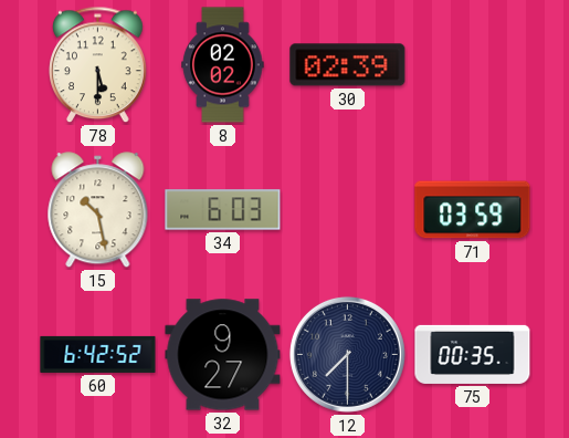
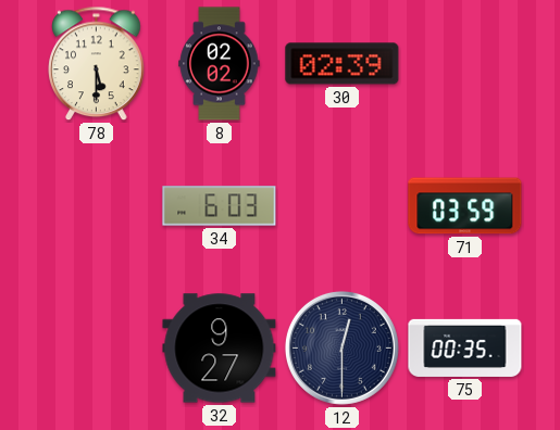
15: 10:28 -> none (98, 210)
60: 6:42 -> none (98, 354)
12: 7:30 -> 12:30 (341, 347)
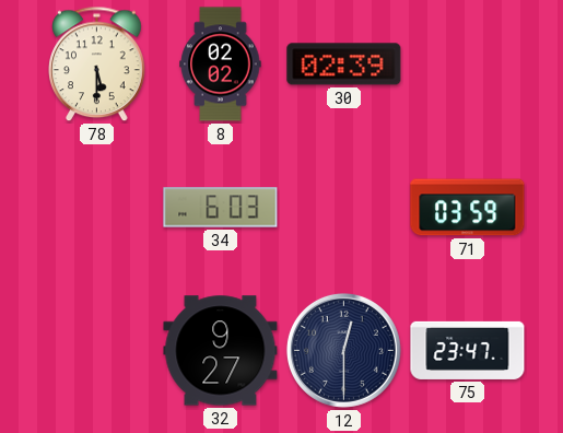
75: 00:35 -> 23:47 (468, 350)
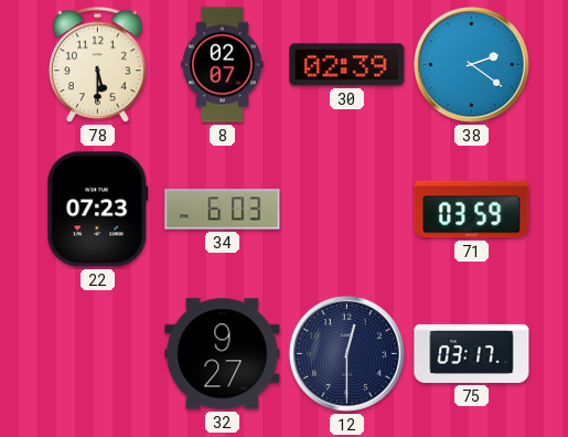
8: 02:02 -> 02:07 (223, 65)
38: none -> 2:21 (471, 64)
22: none -> 07:23 (98, 210)
75: 23:47 -> 03:17 (472, 353)
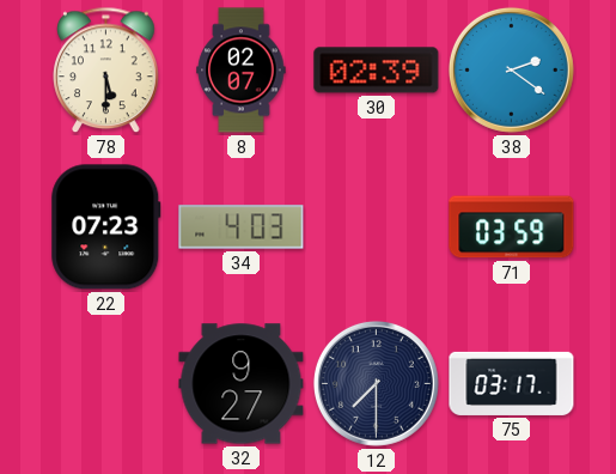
34: 6:03 -> 4:03 (242, 227)
12: 12:30 -> 7:30 (376, 383)
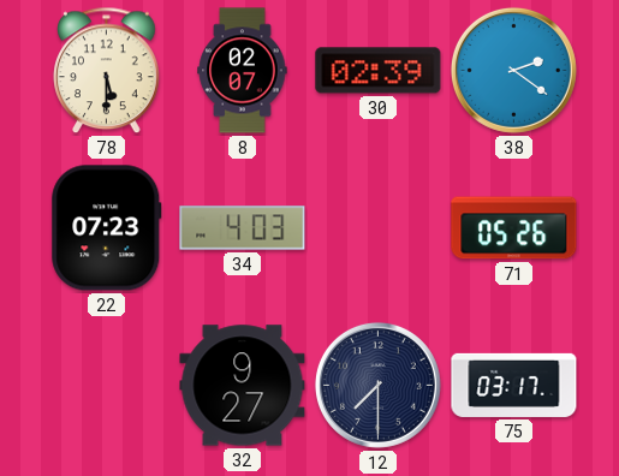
71: 03:59 -> 05:26 (514, 228)
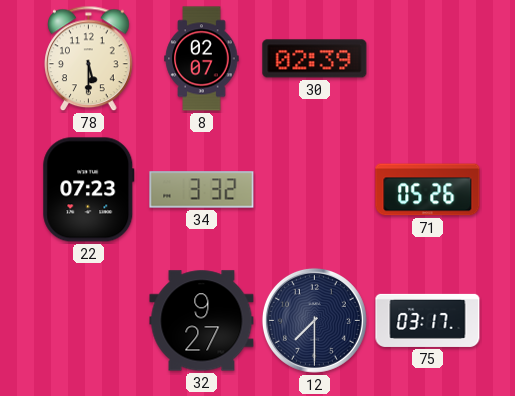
38: 2:21 -> none (513, 70)
34: 4:03 -> 3:32 (202, 190)
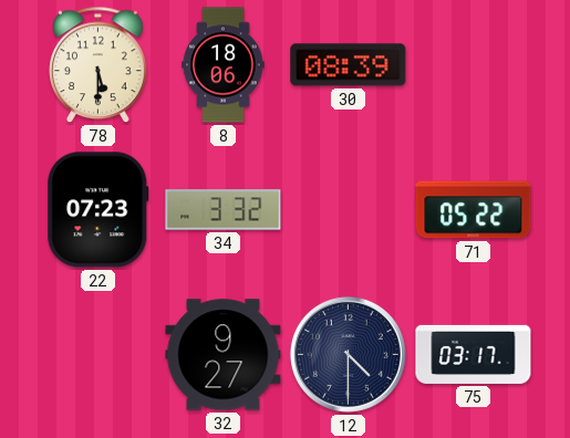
8: 02:07 -> 18:06 (224, 65)
30: 02:39 -> 08:39 (349, 65)
71: 05:26 -> 05:22 (474, 210)
12: 7:30 -> 4:30 (348, 354)
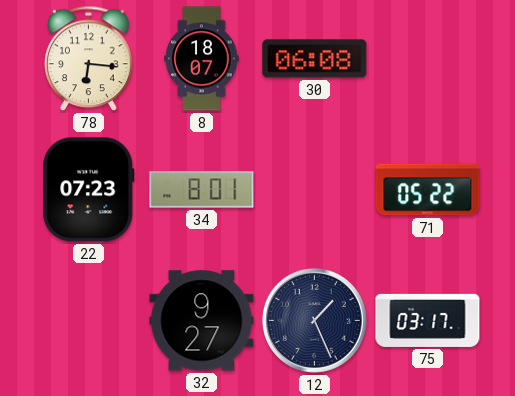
78: 5:30 -> 6:16 (89, 59)
8: 18:06 -> 18:07 (202, 59)
30: 08:39 -> 06:08 (315, 59)
34: 3:32 -> 8:01 (202, 190)
12: 4:30 -> 1:26 (314, 320)
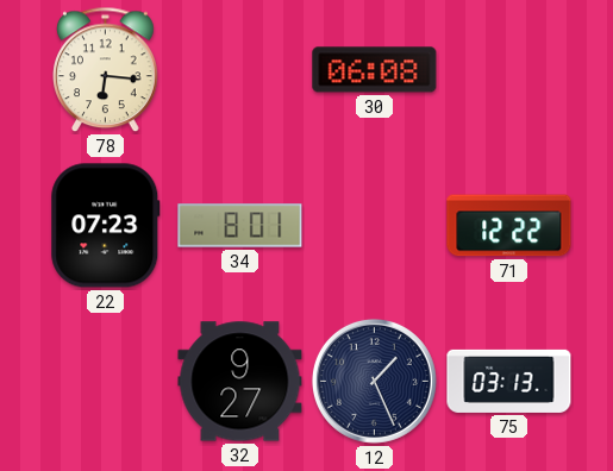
8: 18:07 -> none (202, 59)
71: 05:22 -> 12:22 (509, 226)
75: 03:17 -> 03:13 (509, 381)
